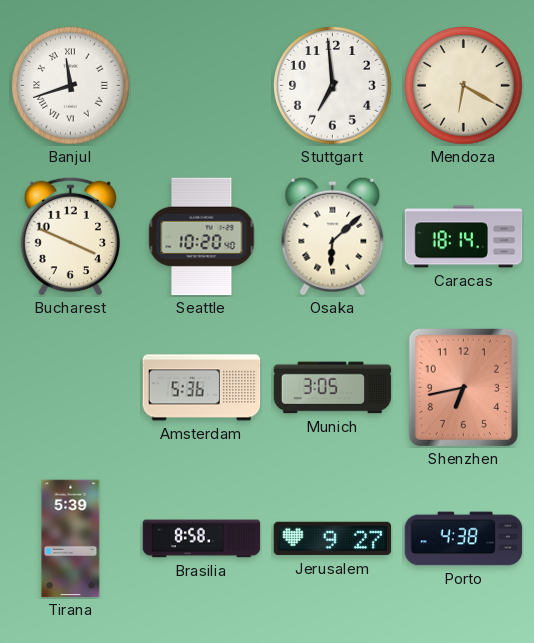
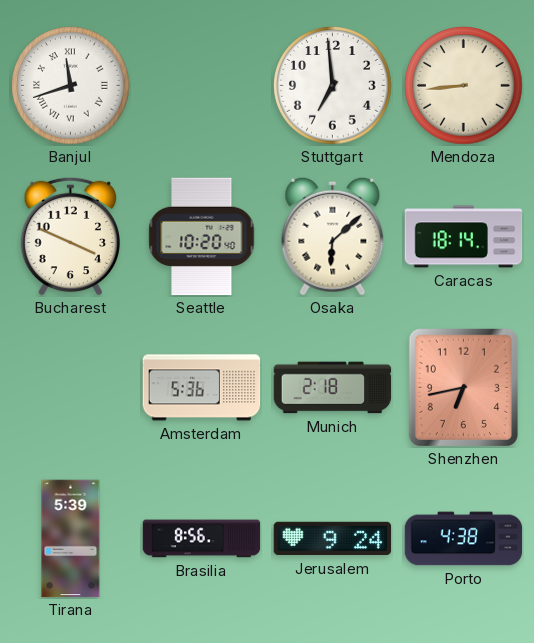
Mendoza: 6:20 -> 8:44 (464, 86)
Munich: 3:05 -> 2:18 (333, 388)
Brasilia: 8:58 -> 8:56 (202, 539)
Jerusalem: 9:27 -> 9:24 (333, 539)
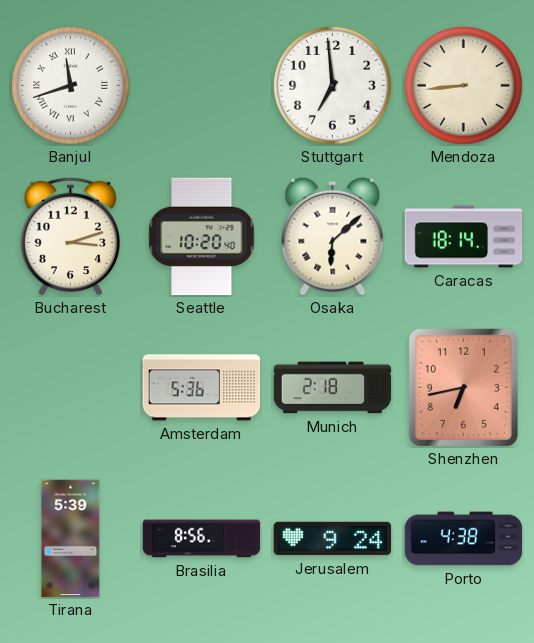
Bucharest: 3:49 -> 3:12 (70, 236)
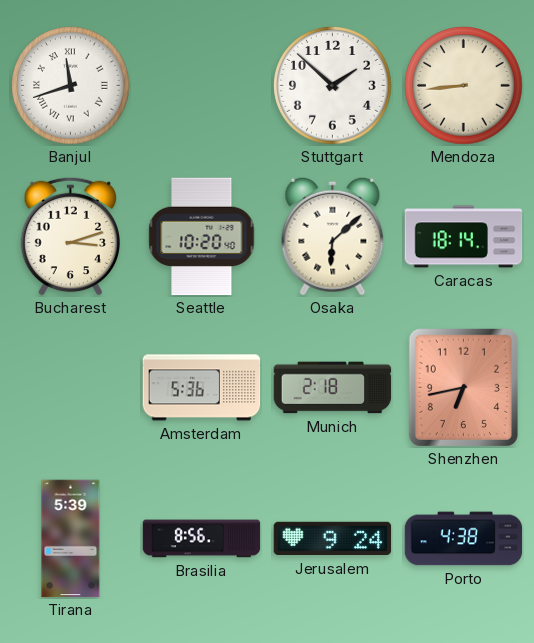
Stuttgart: 6:59 -> 1:52 (333, 86)
